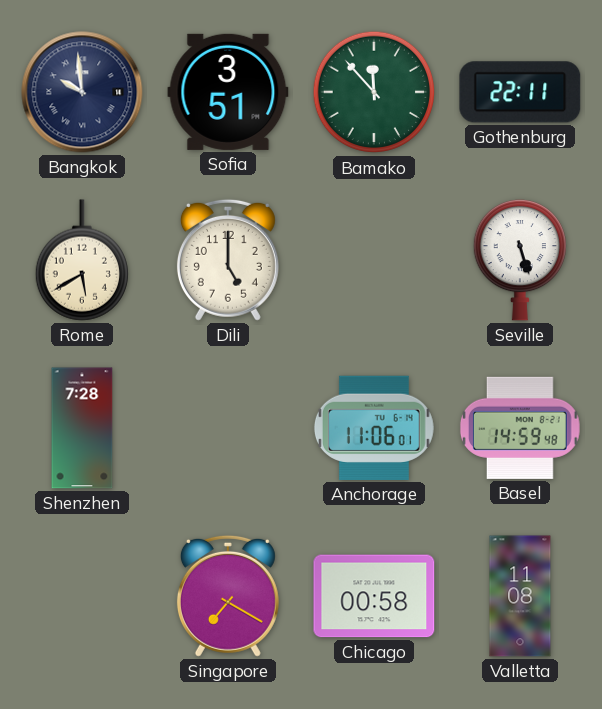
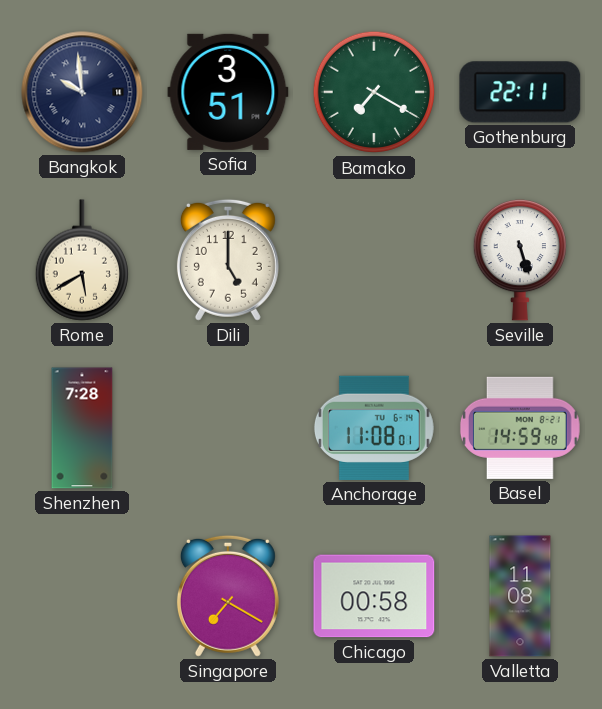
Bamako: 11:53 -> 7:20 (374, 92)
Anchorage: 11:06 -> 11:08 (374, 428)
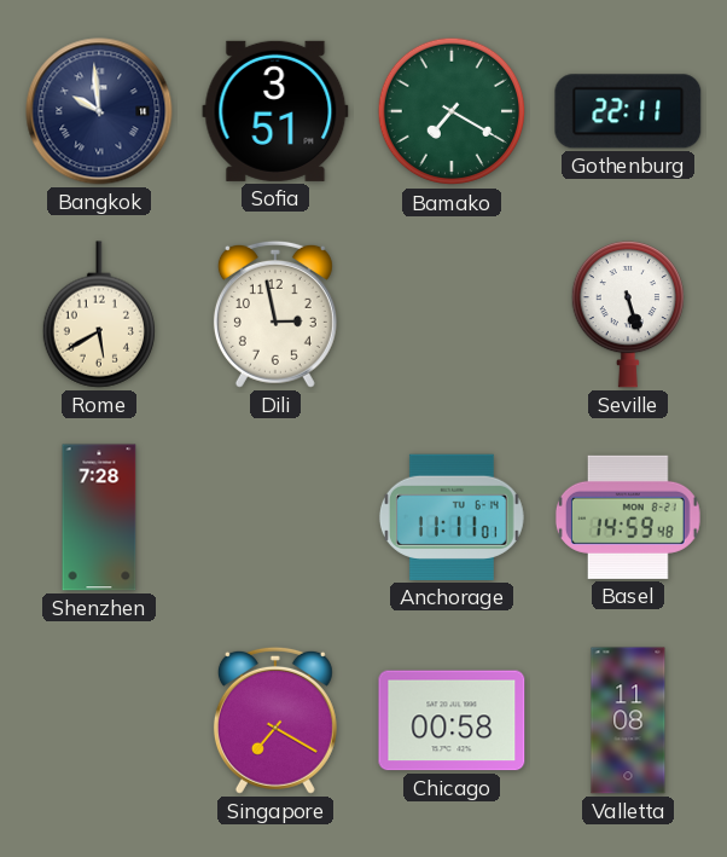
Dili: 5:00 -> 2:58 (275, 314)
Anchorage: 11:08 -> 11:11 (452, 517)
